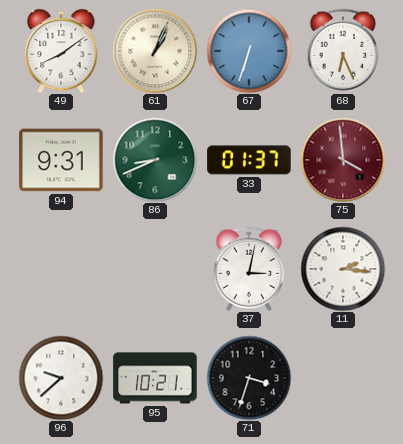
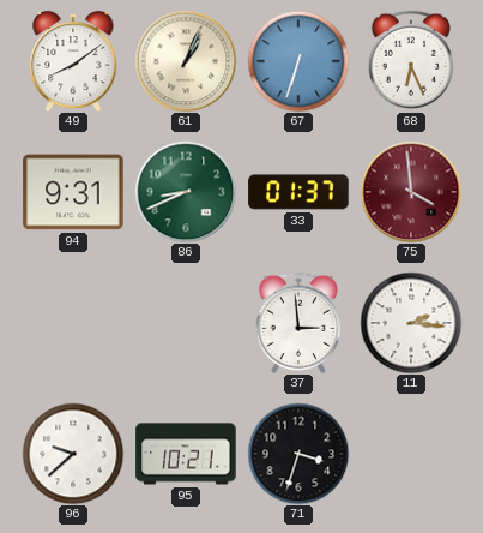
37: 3:02 -> 2:59 (298, 323)
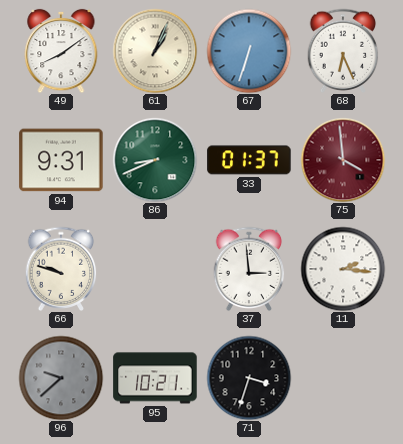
66: none -> 9:48 (61, 269)
96 dial: white -> grey (61, 378)
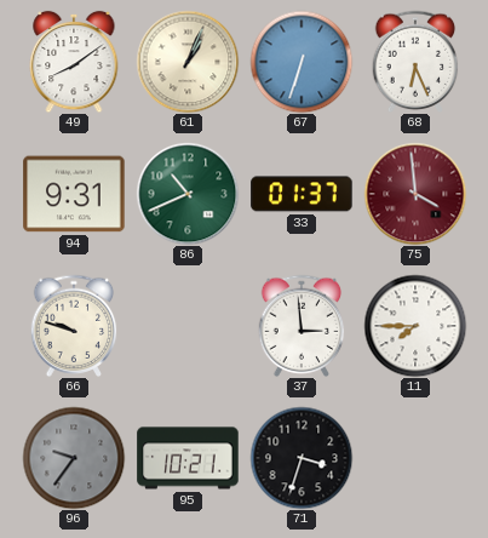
86: 8:41 -> 10:41 (188, 194)
11: 2:16 -> 7:45 (415, 326)
96: 9:38 -> 9:36 (74, 458)
